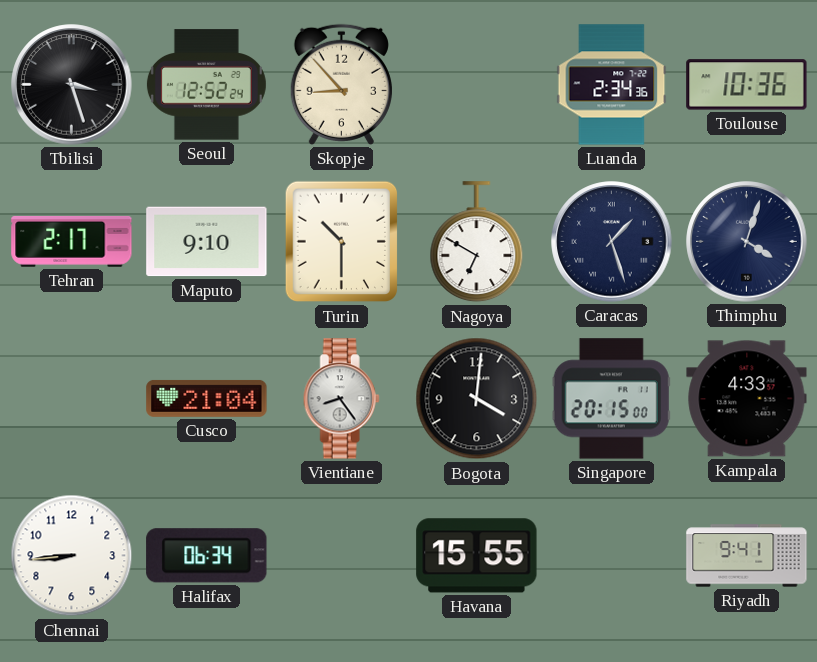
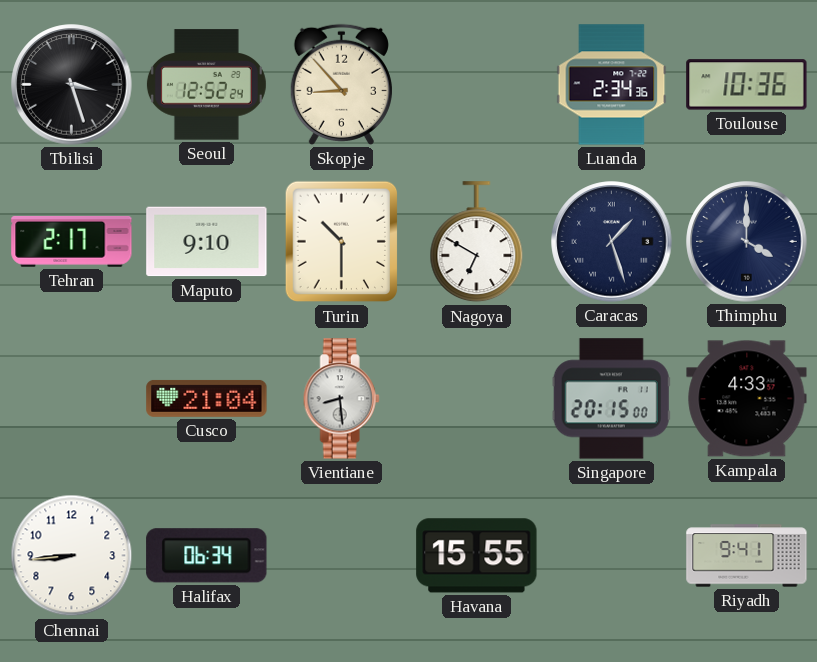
Thimphu: 4:03 -> 4:00 (747, 242)
Vientiane: 8:24 -> 8:29 (341, 399)
Bogota: 4:01 -> none (477, 399)
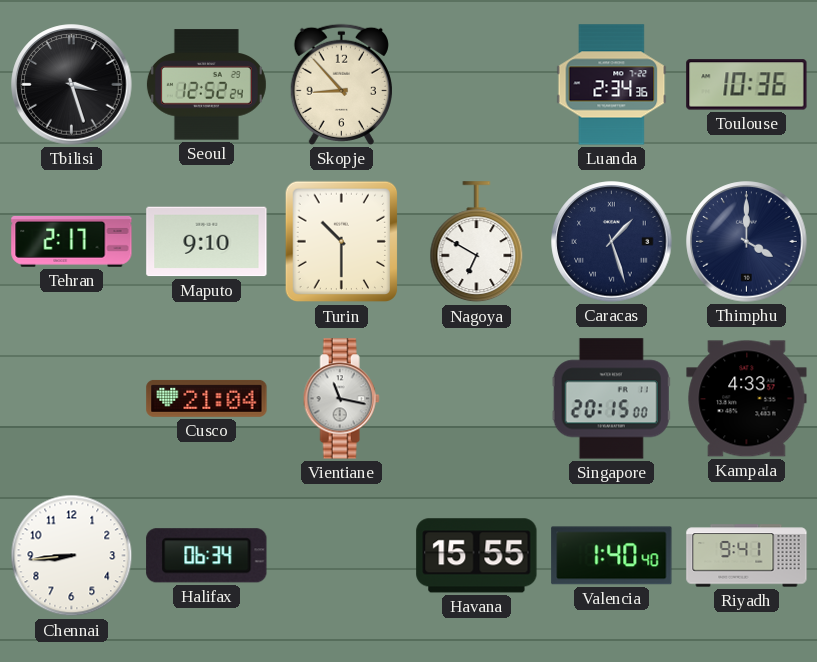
Vientiane: 8:29 -> 11:17 (341, 399)
Valencia: none -> 1:40 (612, 556)
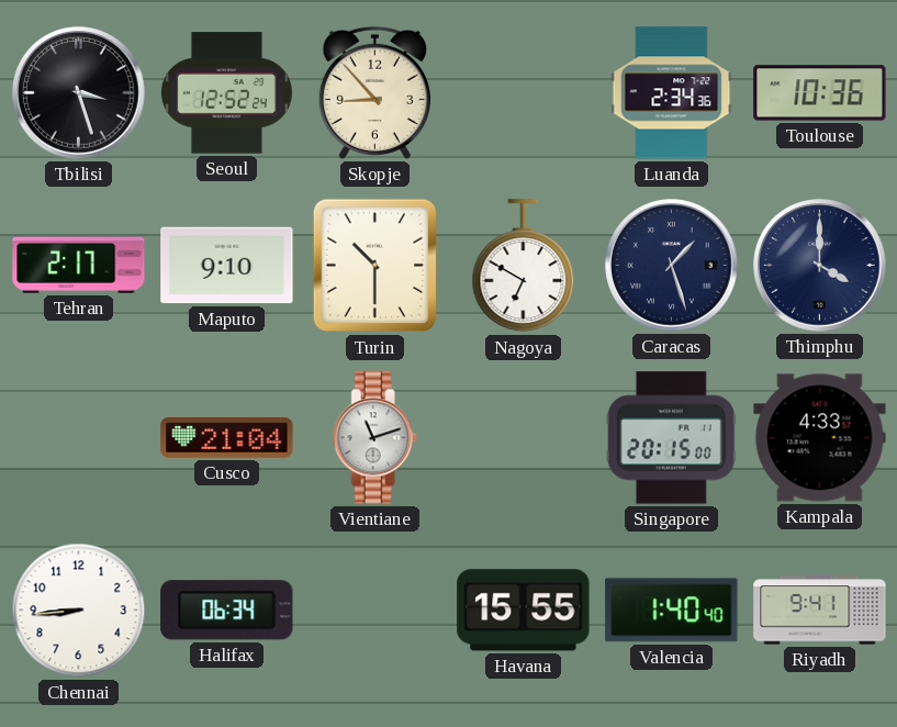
Vientiane: 11:17 -> 11:12 (374, 438)
